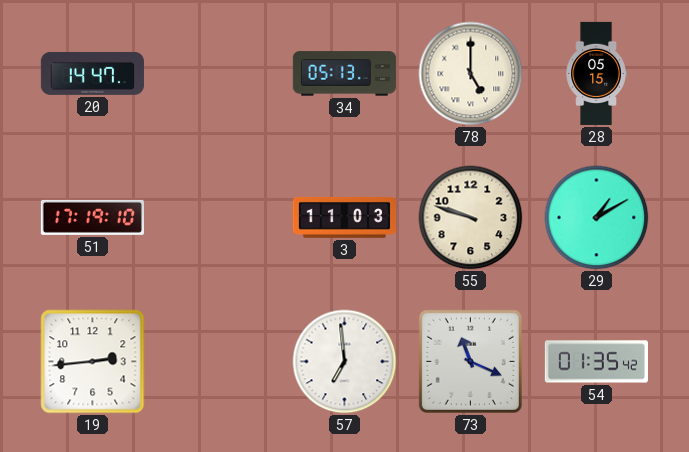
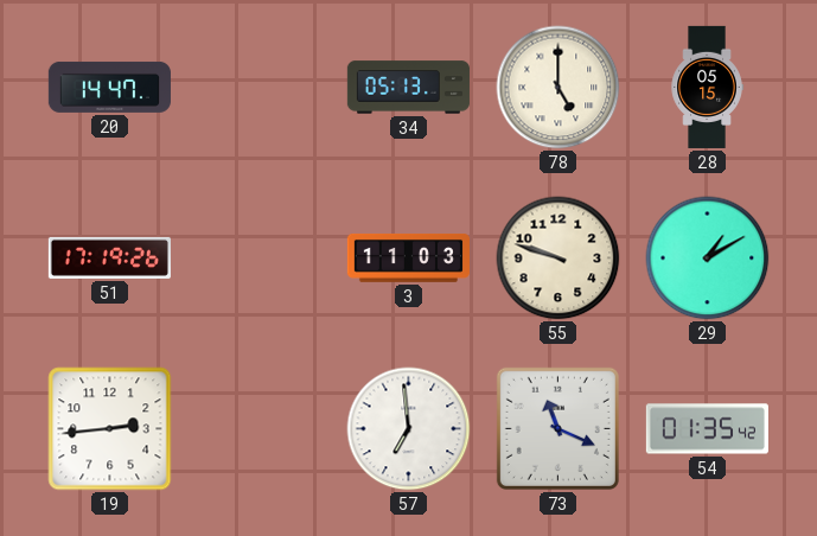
51: 17:19:10 -> 17:19:26 (109, 257)
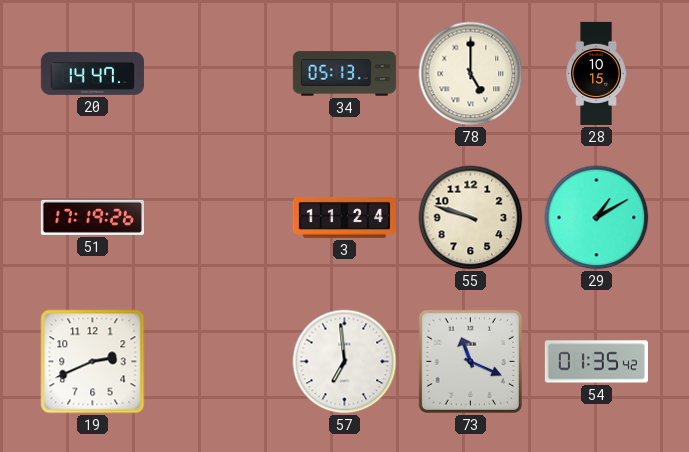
28: 05:15 -> 10:15 (596, 73)
3: 11:03 -> 11:24 (344, 218)
19: 2:44 -> 2:41 (93, 362)
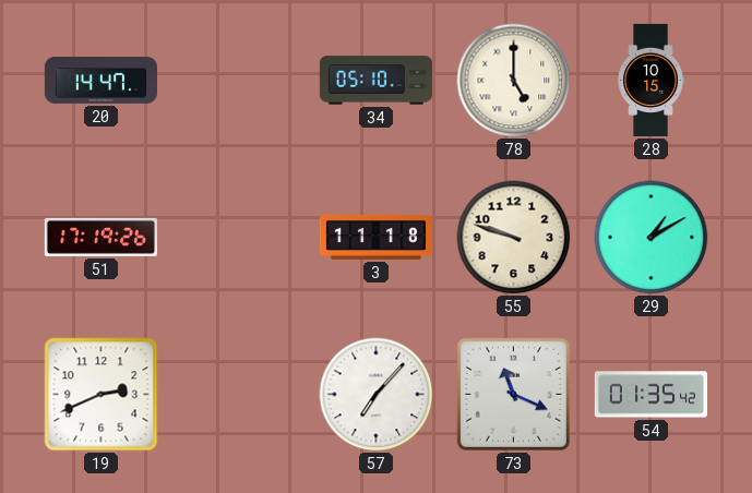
34: 05:13 -> 05:10 (375, 81)
3: 11:24 -> 11:18 (375, 238)
57: 6:59 -> 7:07 (377, 395)
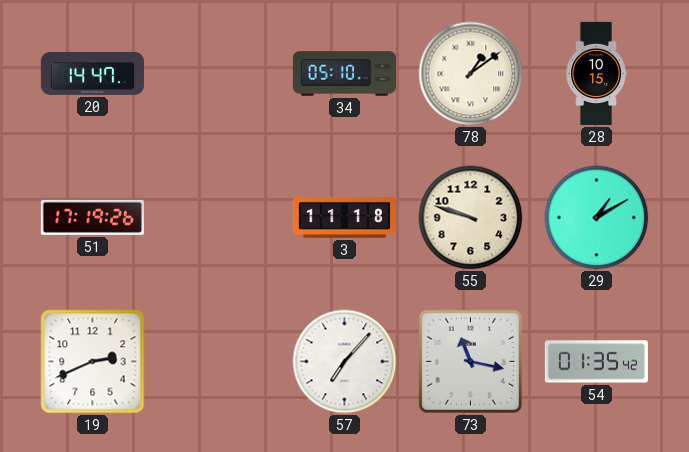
78: 5:00 -> 1:09 (471, 74)
73: 11:19 -> 11:17 (470, 361)
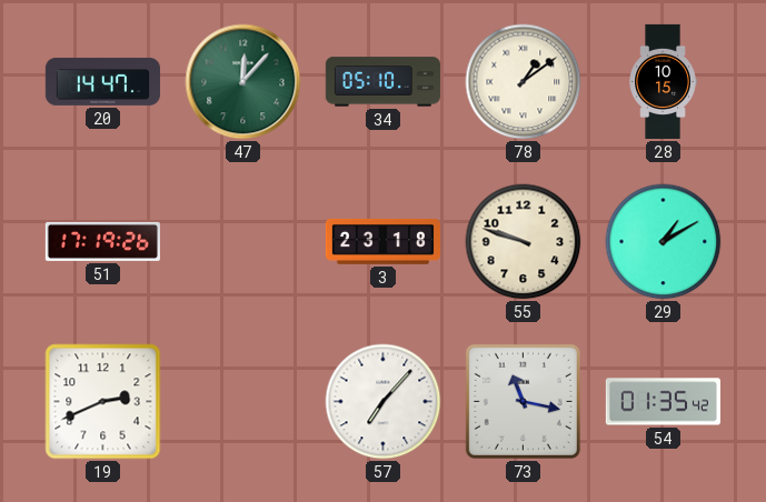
47: none -> 12:07 (243, 82)
3: 11:18 -> 23:18 (382, 242)
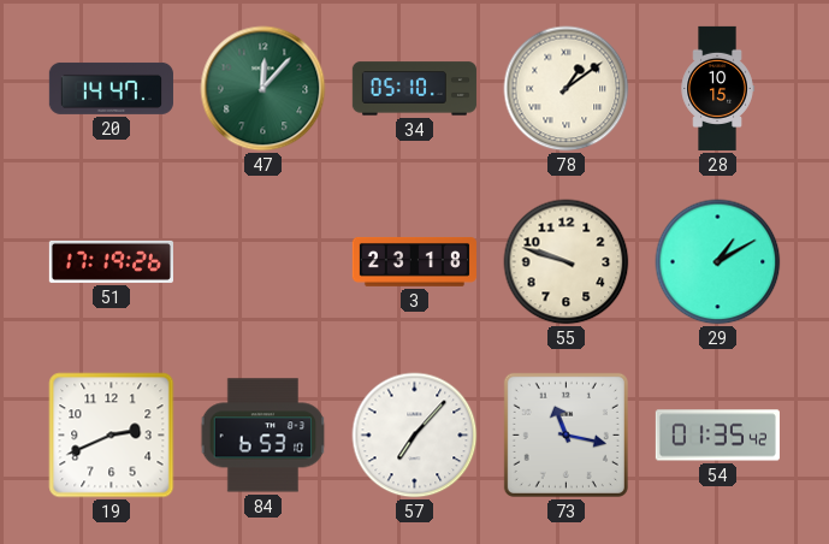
84: none -> 6:53 (263, 436)
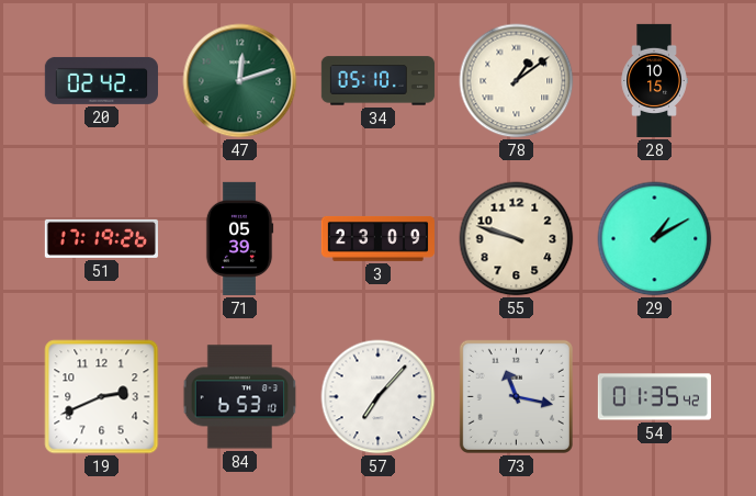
20: 14:47 -> 02:42 (101, 80)
47: 12:07 -> 12:12 (240, 81)
71: none -> 05:39 (239, 238)
3: 23:18 -> 23:09 (377, 239)
